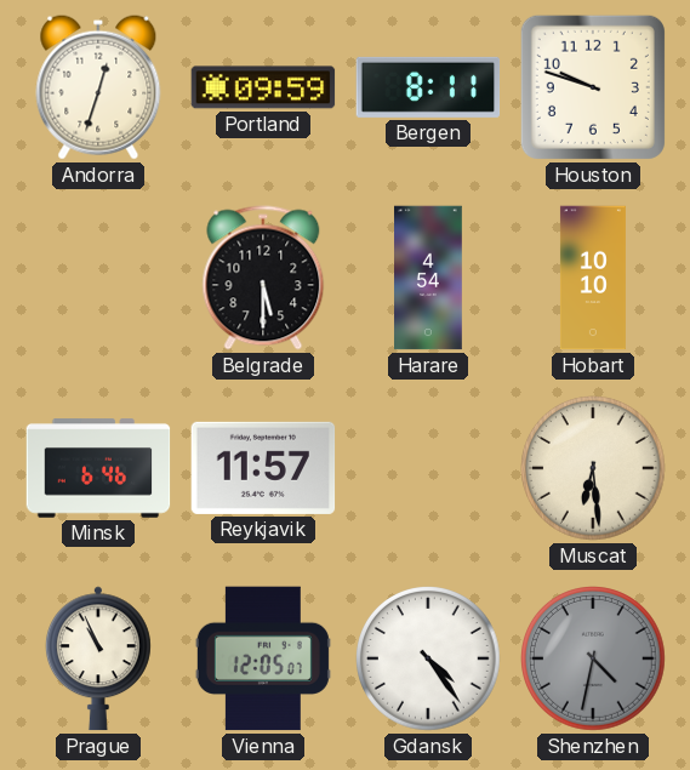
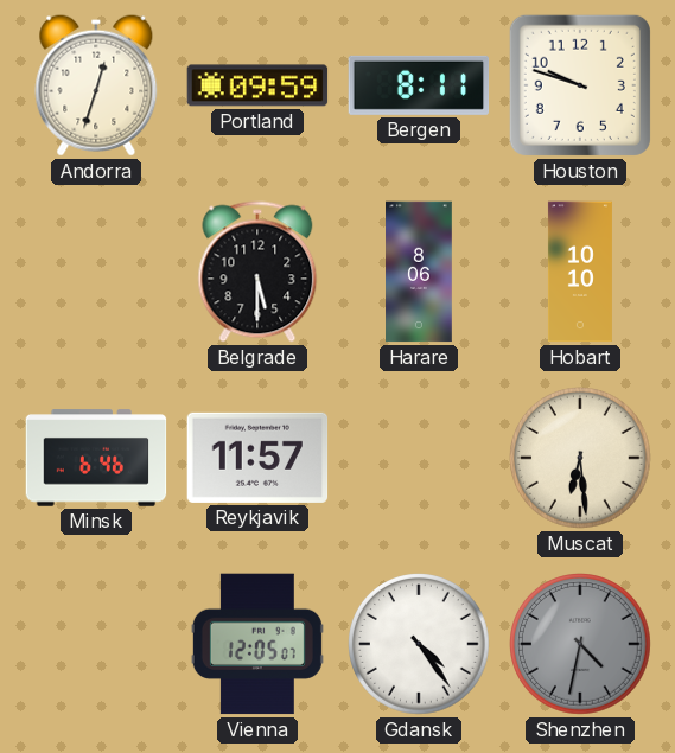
Harare: 4:54 -> 8:06 (420, 272)
Prague: 10:56 -> none (98, 658)
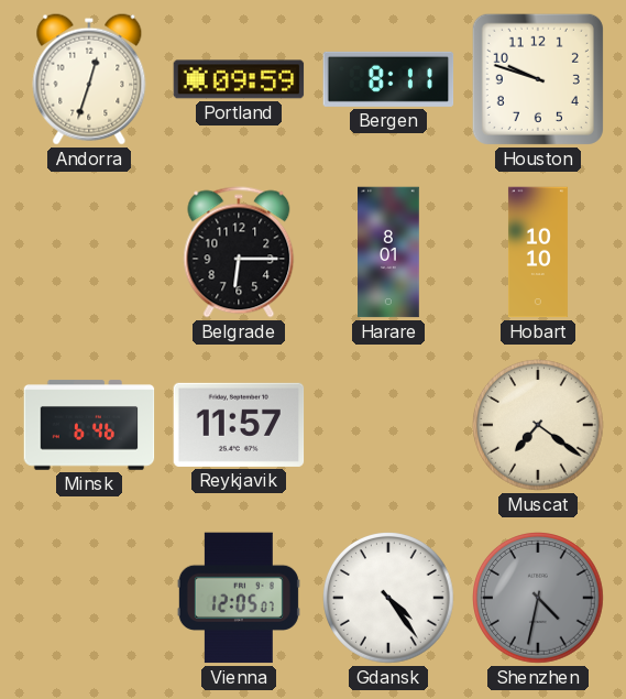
Belgrade: 5:30 -> 6:15 (239, 252)
Harare: 8:06 -> 8:01 (389, 252)
Muscat: 6:29 -> 7:21 (539, 426)
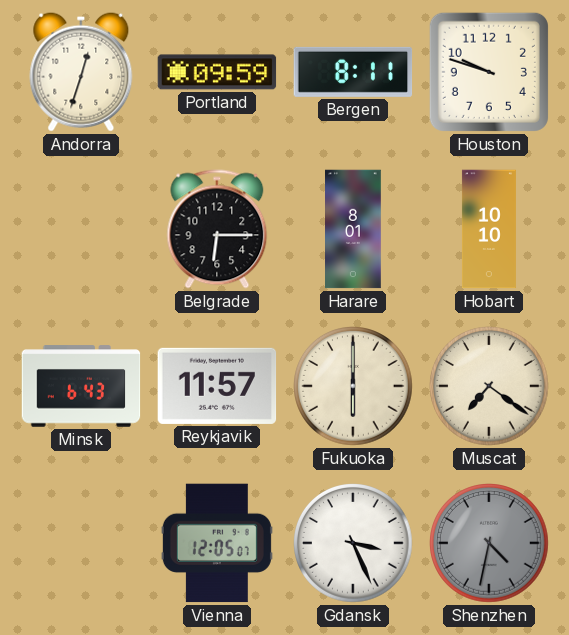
Minsk: 6:46 -> 6:43 (81, 386)
Fukuoka: none -> 6:00 (354, 387)
Gdansk: 4:24 -> 3:26 (354, 544)
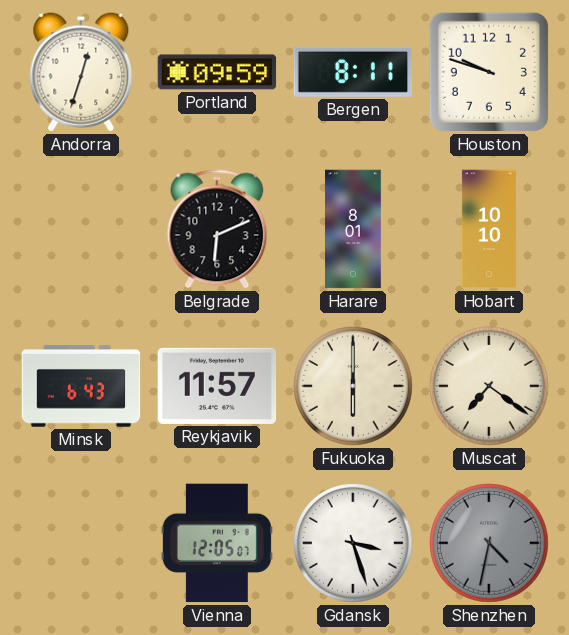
Belgrade: 6:15 -> 6:11 (217, 229)
Gdansk: 3:26 -> 3:27 (354, 544)
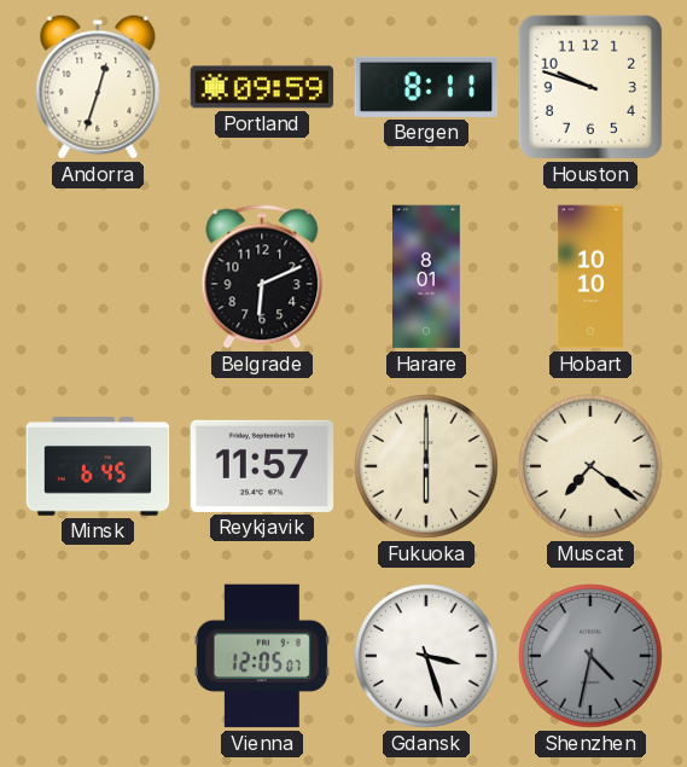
Minsk: 6:43 -> 6:45 (98, 466)
